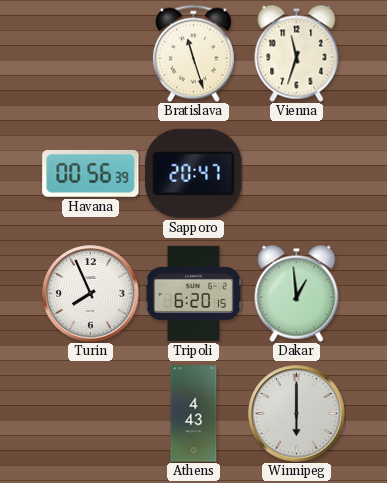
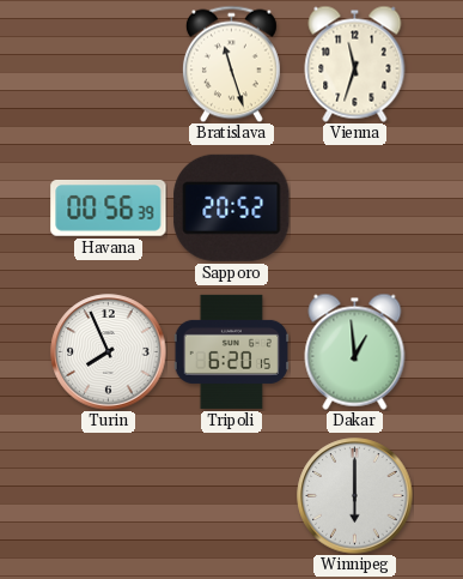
Sapporo: 20:47 -> 20:52 (232, 207)
Athens: 4:43 -> none (194, 414)
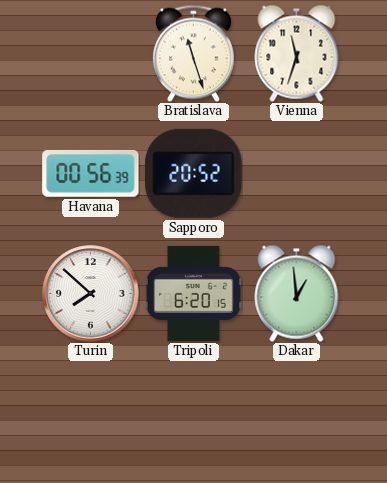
Turin: 7:56 -> 7:52 (91, 294)
Winnipeg: 6:00 -> none (355, 496)
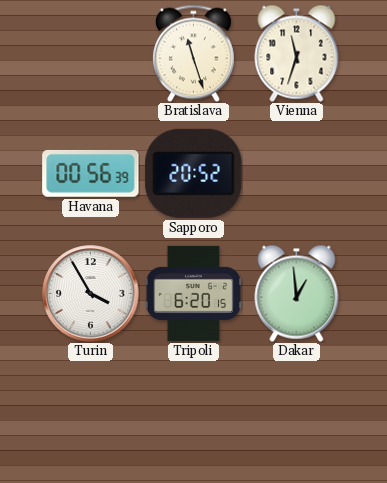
Turin: 7:52 -> 3:55 (91, 294)
